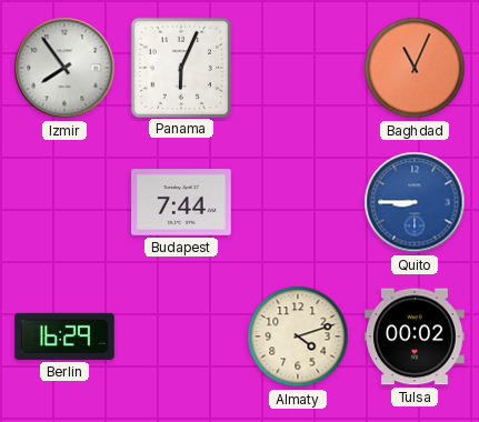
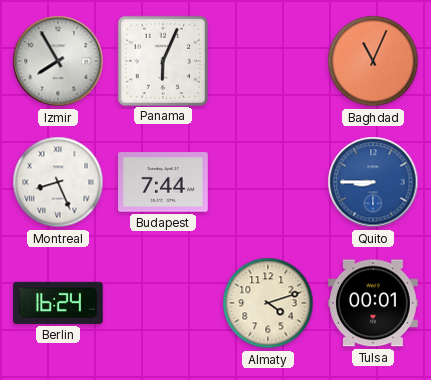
Izmir: 7:54 -> 7:55 (58, 61)
Montreal: none -> 8:26 (58, 182)
Berlin: 16:29 -> 16:24 (58, 303)
Tulsa: 00:02 -> 00:01 (373, 303)
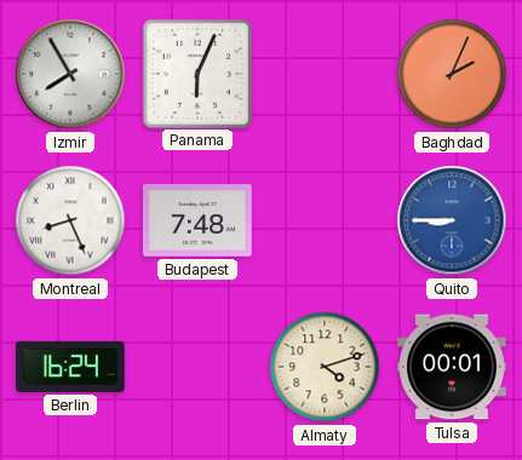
Baghdad: 11:04 -> 2:04 (452, 74)
Budapest: 7:44 -> 7:48 (197, 220)
